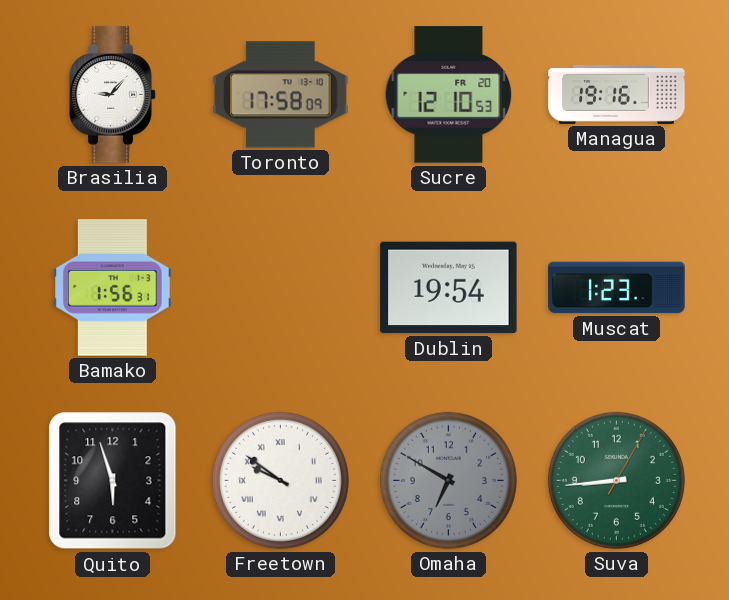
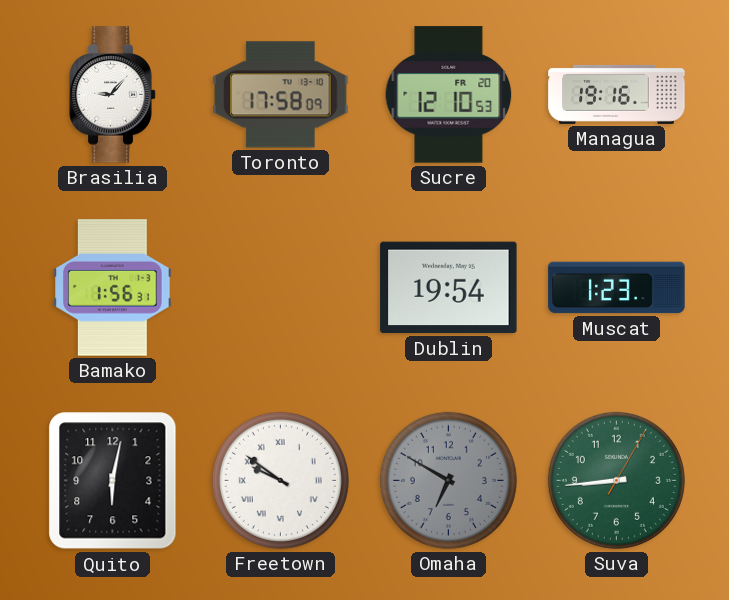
Quito: 5:57 -> 6:02 (113, 481)
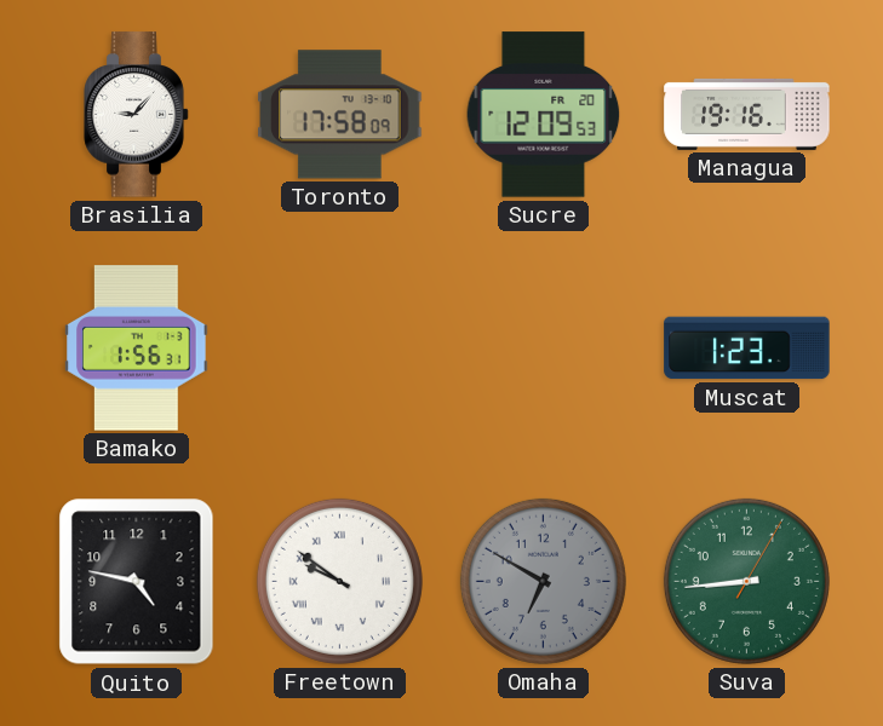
Sucre: 12:10 -> 12:09 (544, 115)
Dublin: 19:54 -> none (449, 288)
Quito: 6:02 -> 4:47 (137, 582)
